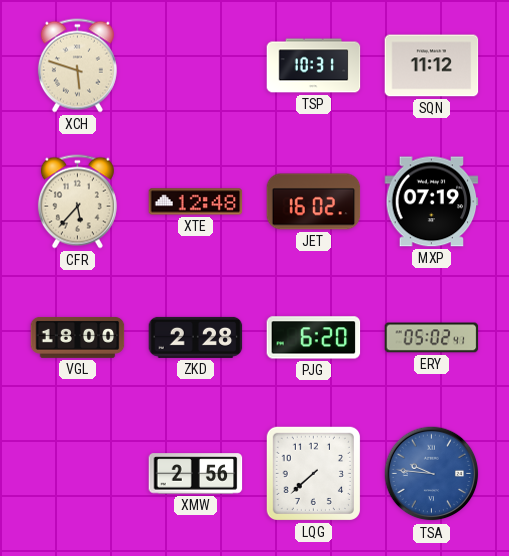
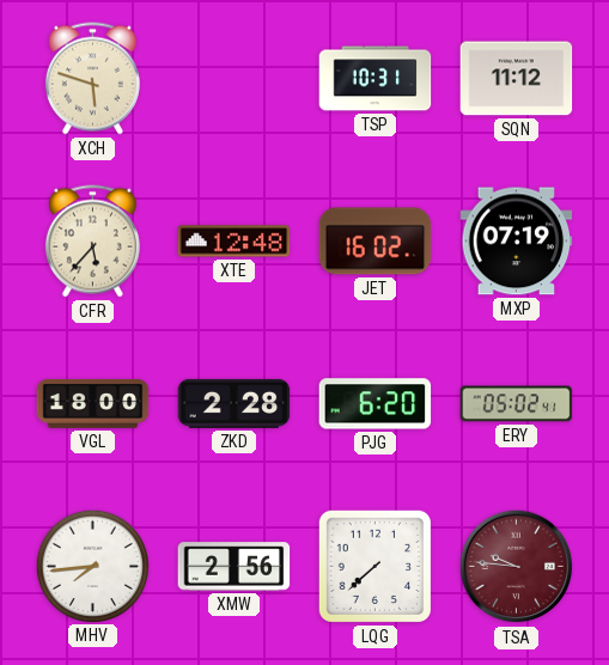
MHV: none -> 7:44 (92, 566)
TSA dial: blue -> burgundy (517, 567)
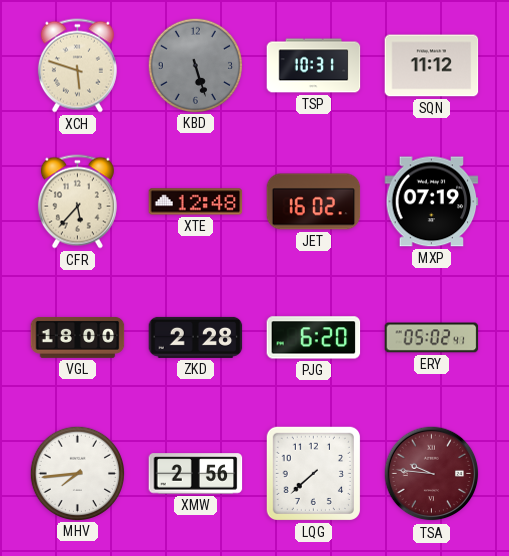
KBD: none -> 5:27 (195, 65)
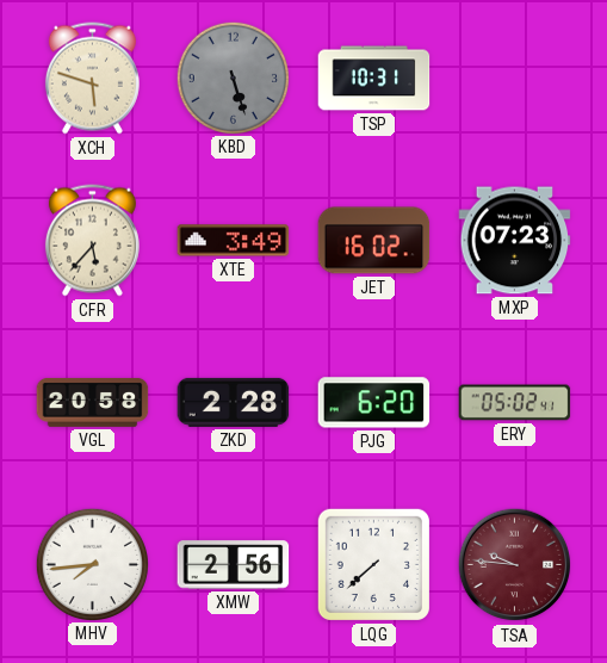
SQN: 11:12 -> none (432, 66)
XTE: 12:48 -> 3:49 (234, 241)
MXP: 07:19 -> 07:23 (515, 241)
VGL: 18:00 -> 20:58 (93, 402)
